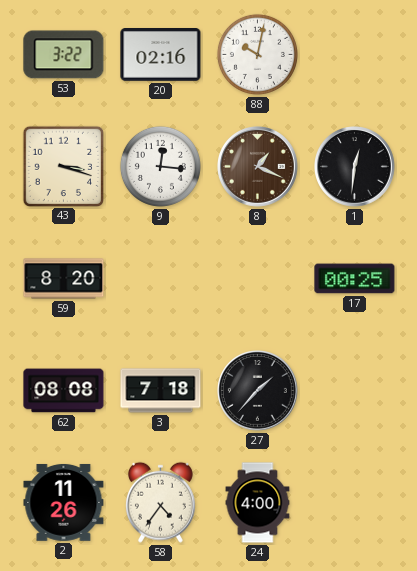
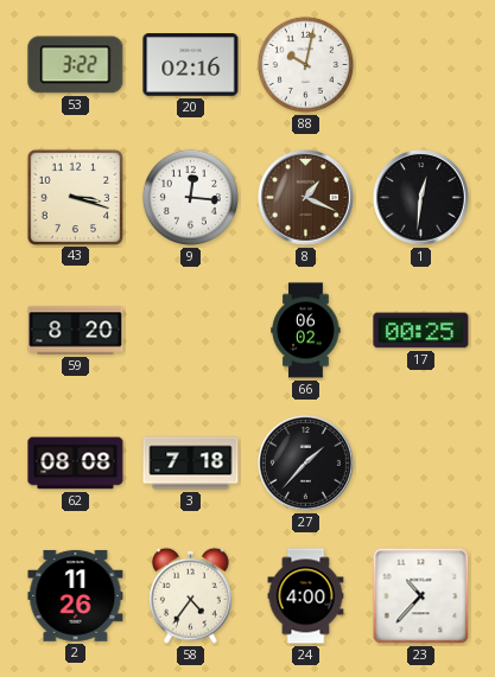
66: none -> 06:02 (306, 331)
23: none -> 10:37 (421, 596)
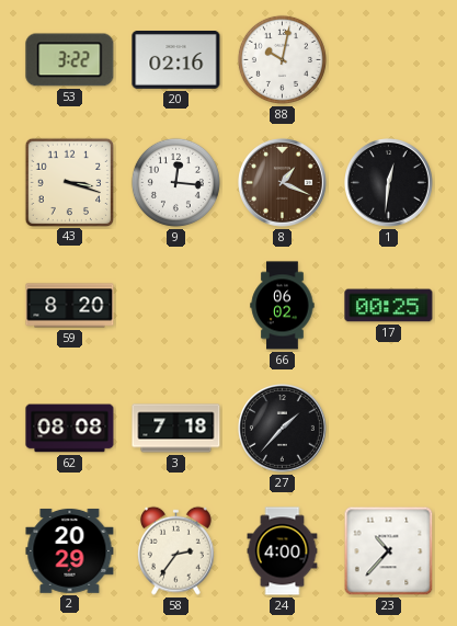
2: 11:26 -> 20:29 (70, 550)
58: 4:36 -> 2:36 (175, 550)
